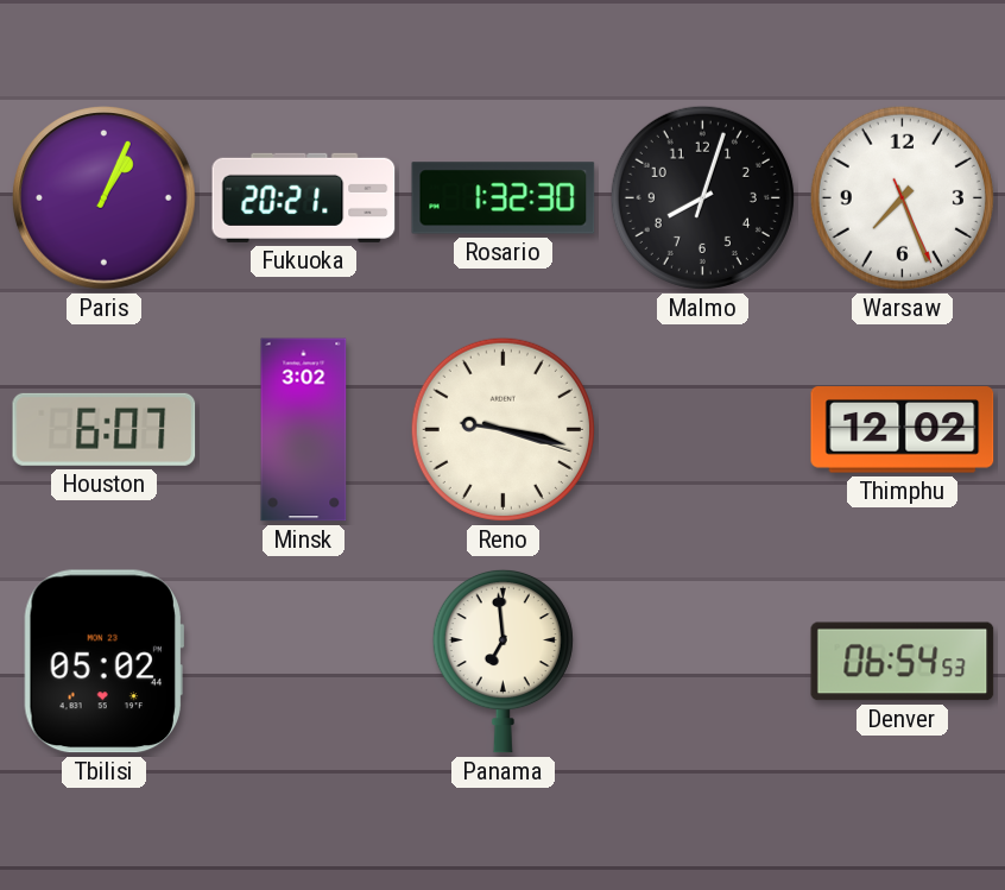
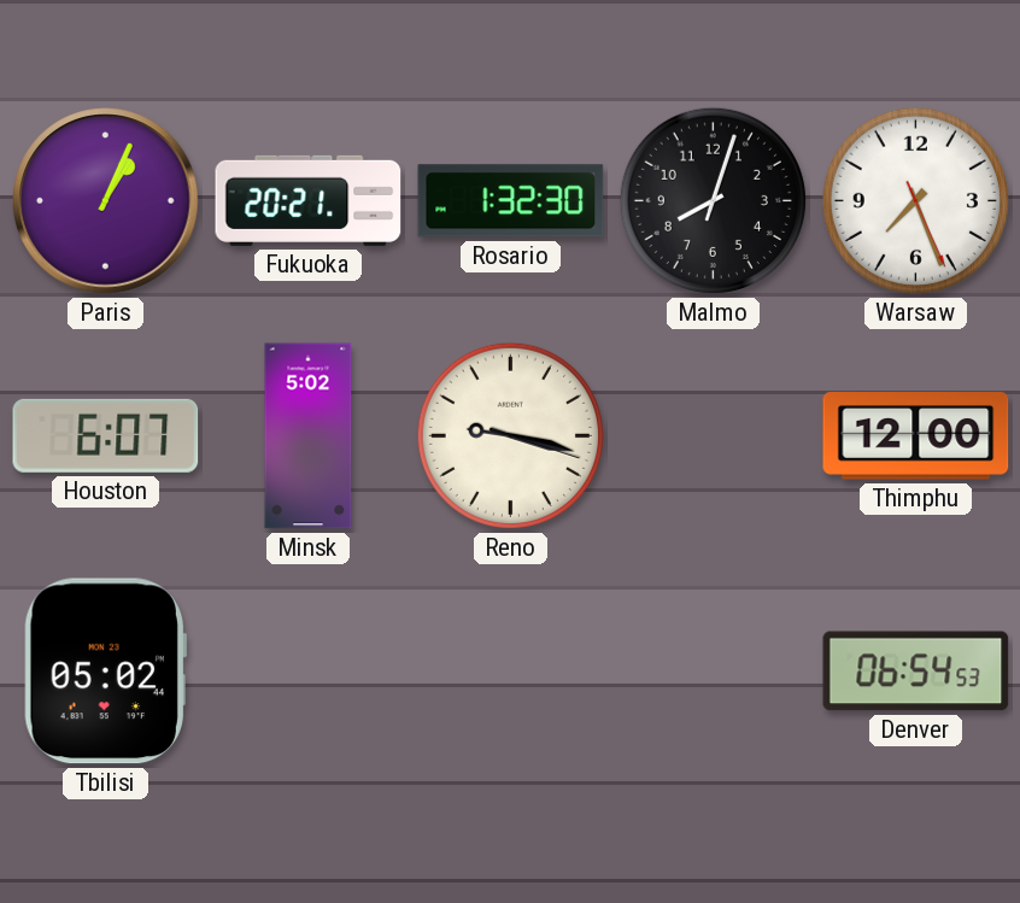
Minsk: 3:02 -> 5:02 (309, 436)
Thimphu: 12:02 -> 12:00 (916, 436)
Panama: 6:59 -> none (502, 661)
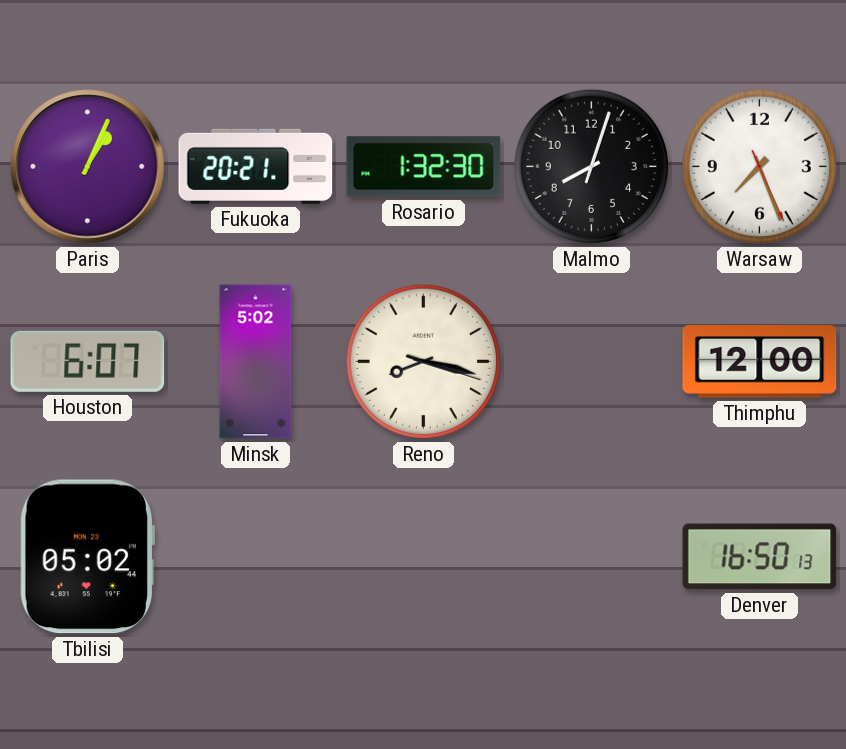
Reno: 9:17 -> 8:17 (423, 361)
Denver: 06:54 -> 16:50 (760, 557)
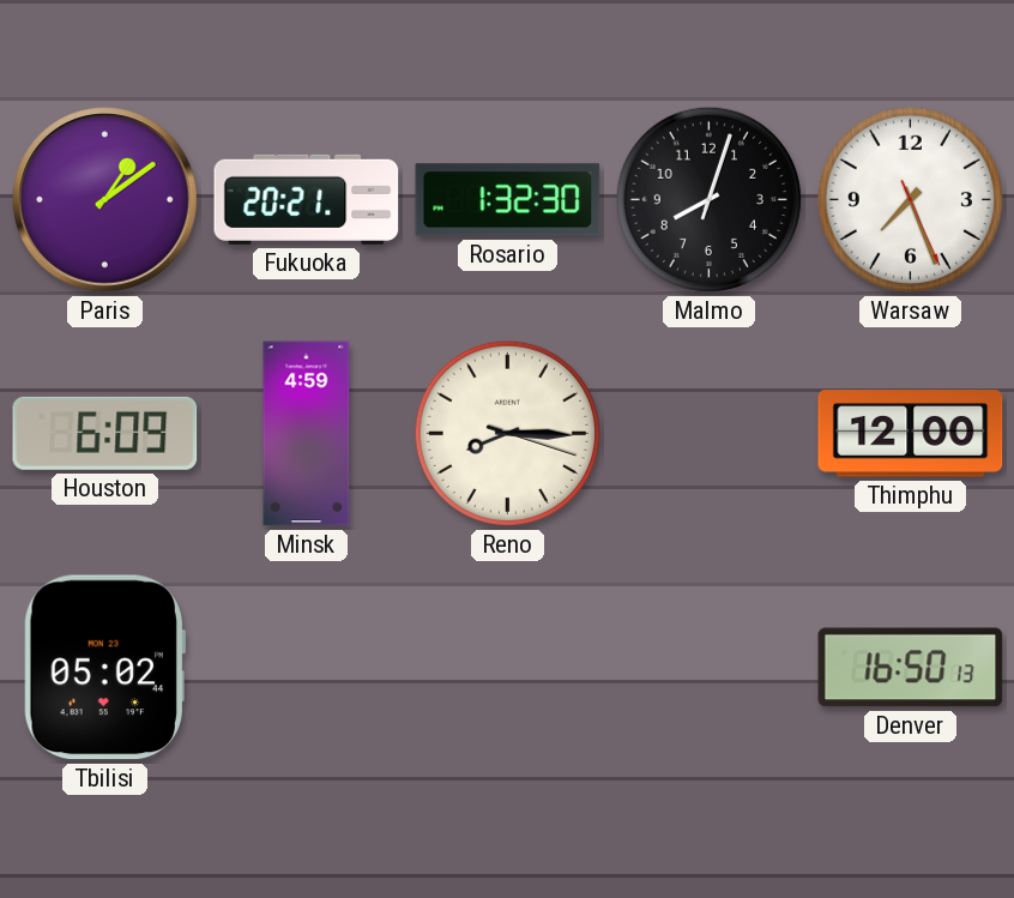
Paris: 1:04 -> 1:09 (105, 200)
Houston: 6:07 -> 6:09 (105, 433)
Minsk: 5:02 -> 4:59 (307, 434)
Reno: 8:17 -> 8:15 (507, 433)
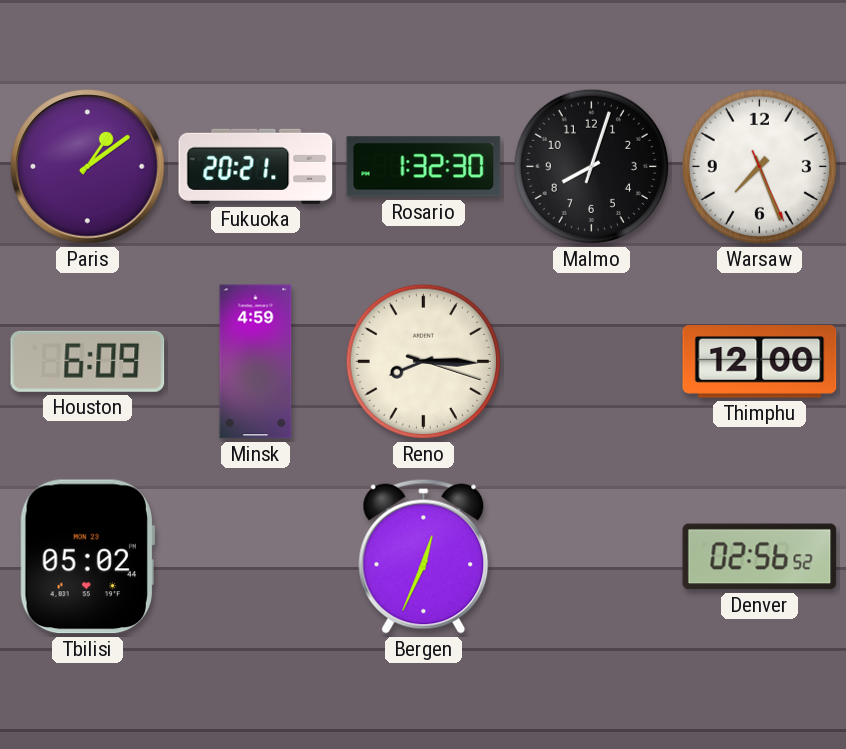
Bergen: none -> 12:34 (424, 556)
Denver: 16:50 -> 02:56 (760, 557)
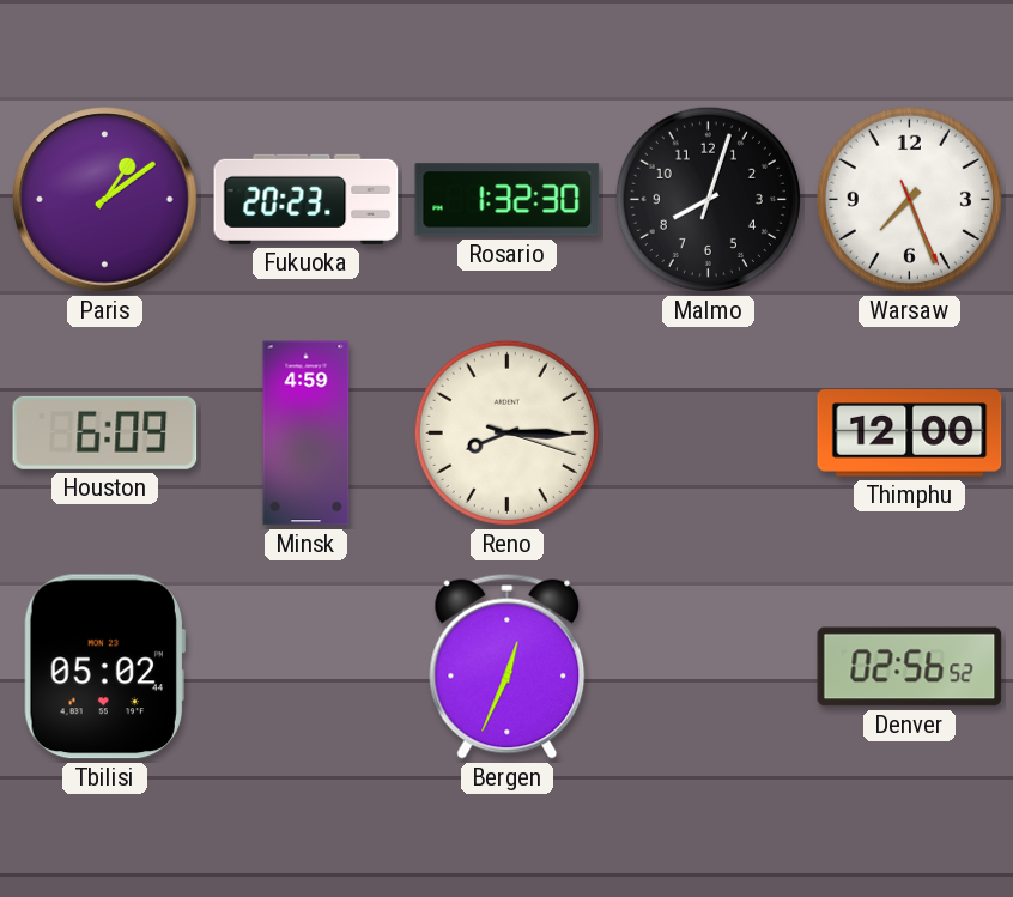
Fukuoka: 20:21 -> 20:23 (307, 199)
